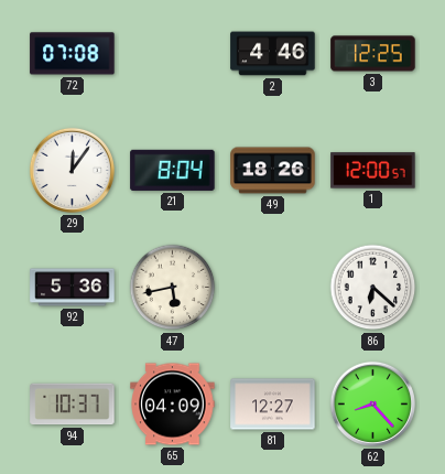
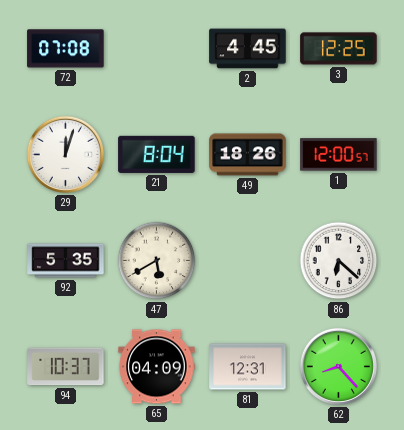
2: 4:46 -> 4:45 (248, 49)
29: 12:06 -> 12:03 (65, 154)
92: 5:36 -> 5:35 (66, 261)
47: 5:43 -> 5:40 (157, 261)
81: 12:27 -> 12:31 (248, 367)
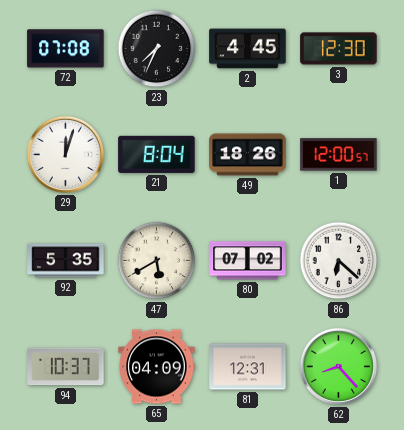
23: none -> 7:34 (157, 49)
3: 12:25 -> 12:30 (339, 49)
80: none -> 07:02 (248, 261)
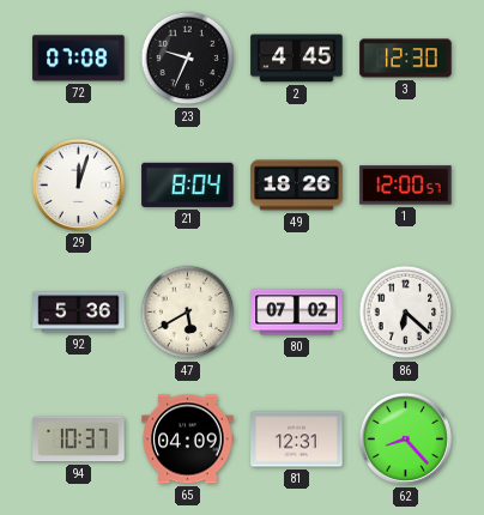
23: 7:34 -> 9:34 (188, 59)
92: 5:35 -> 5:36 (79, 313)
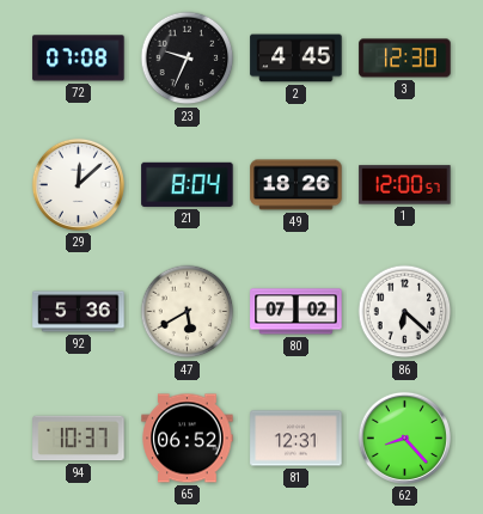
29: 12:03 -> 12:08 (78, 184)
65: 04:09 -> 06:52 (188, 439)
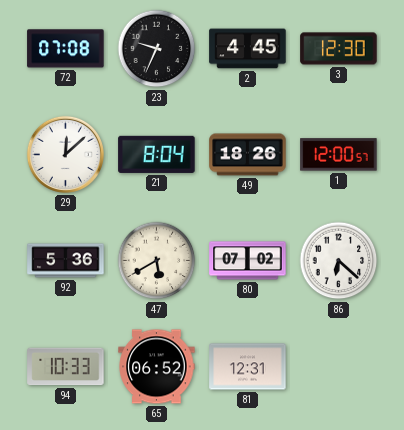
94: 10:37 -> 10:33 (66, 367)
62: 8:23 -> none (404, 437)
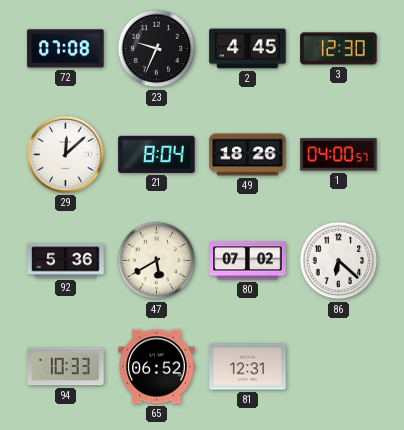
1: 12:00 -> 04:00 (339, 155)
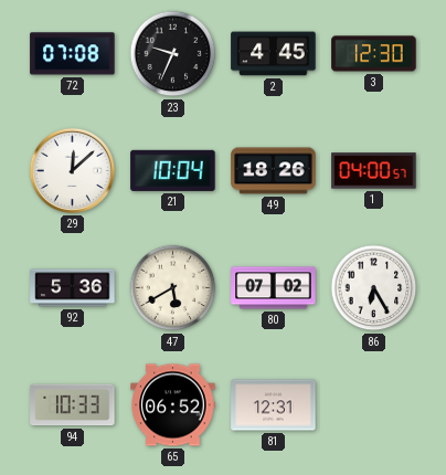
21: 8:04 -> 10:04 (173, 170)
86: 6:22 -> 6:25 (374, 288)
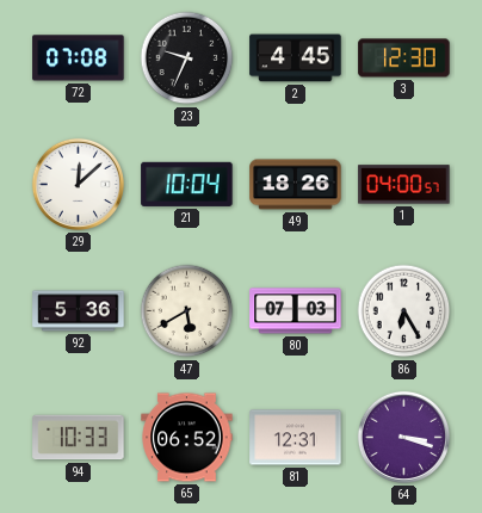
80: 07:02 -> 07:03 (296, 311)
64: none -> 3:18 (403, 437)
